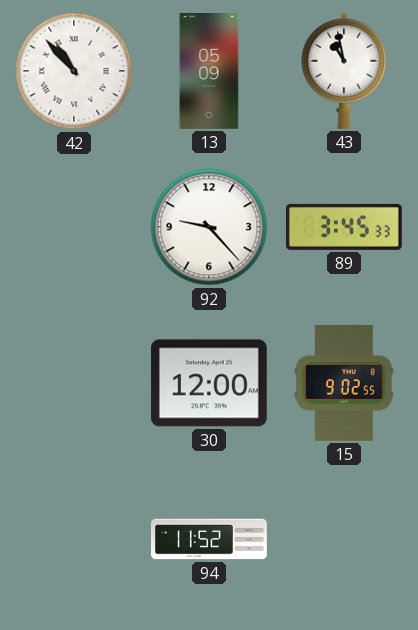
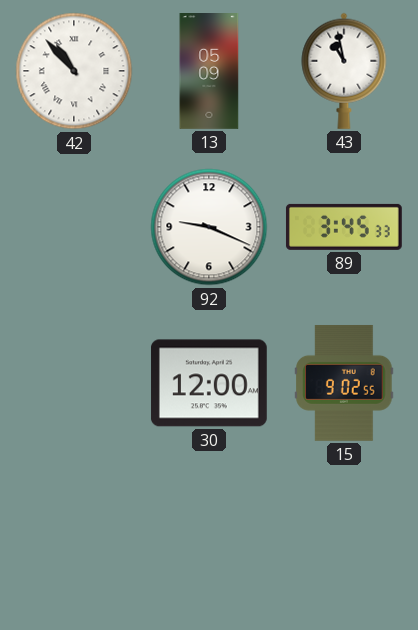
92: 9:23 -> 9:19 (209, 227)
94: 11:52 -> none (210, 539)
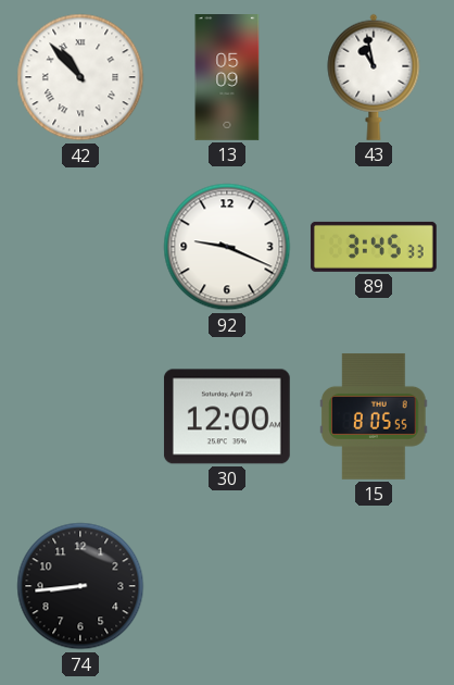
15: 9:02 -> 8:05 (374, 416)
74: none -> 8:44 (80, 586)
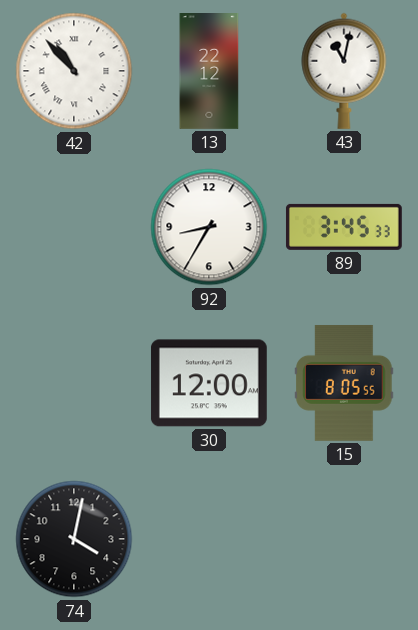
13: 05:09 -> 22:12 (209, 72)
43: 10:58 -> 11:02 (344, 71)
92: 9:19 -> 8:35 (209, 227)
74: 8:44 -> 4:02 (74, 539)
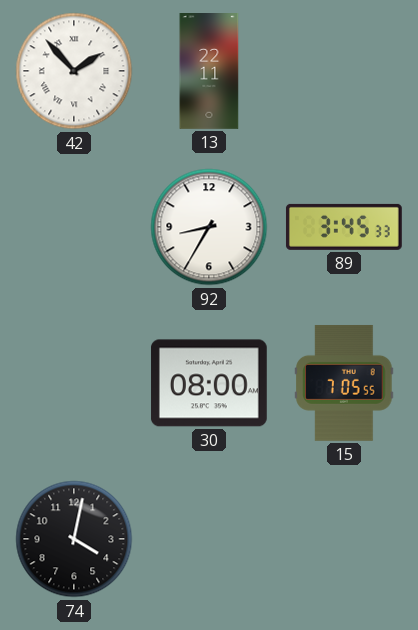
42: 10:53 -> 1:53 (74, 71)
13: 22:12 -> 22:11 (209, 72)
43: 11:02 -> none (344, 71)
30: 12:00 -> 08:00 (209, 383)
15: 8:05 -> 7:05 (344, 383)
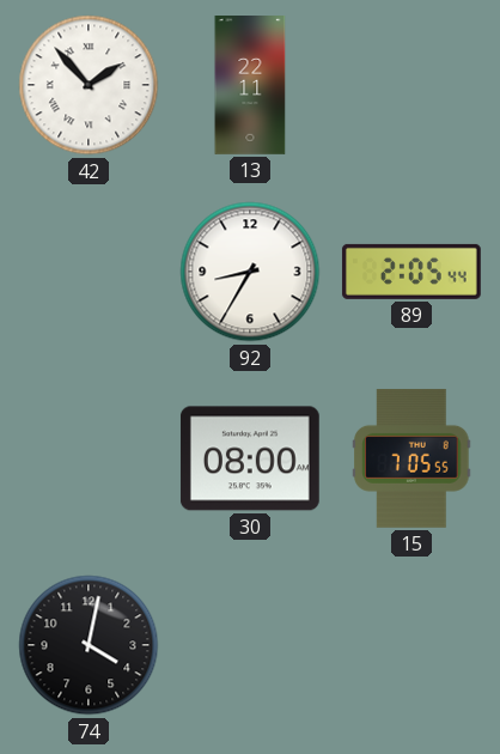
89: 3:45 -> 2:05 (411, 272)
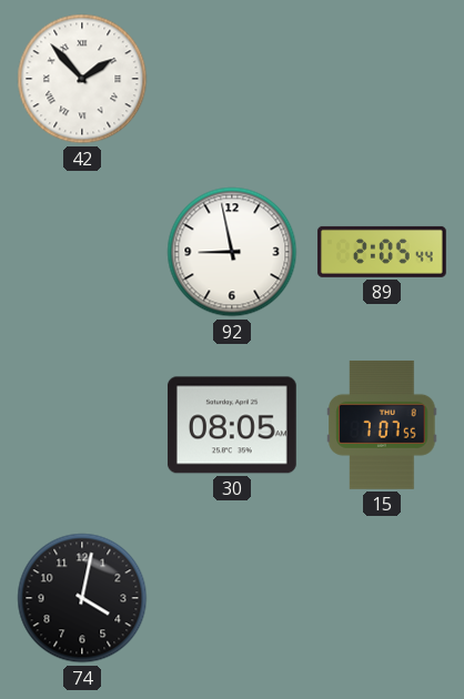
13: 22:11 -> none (250, 86)
92: 8:35 -> 8:58 (232, 252)
30: 08:00 -> 08:05 (232, 425)
15: 7:05 -> 7:07 (382, 425)
